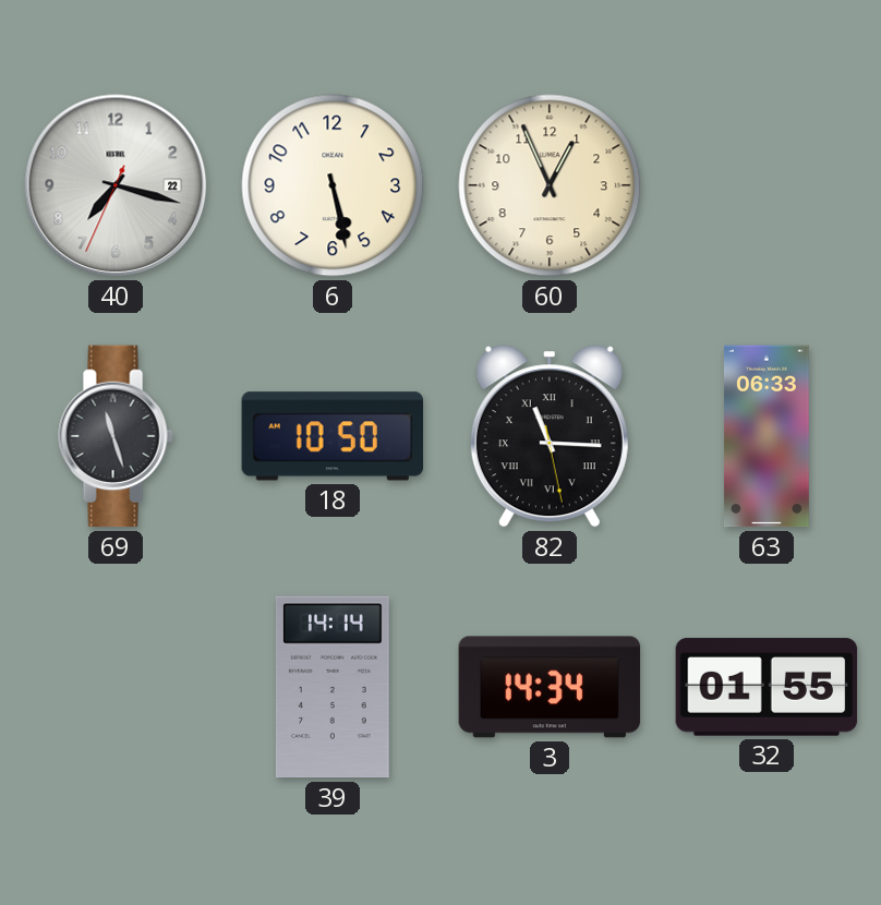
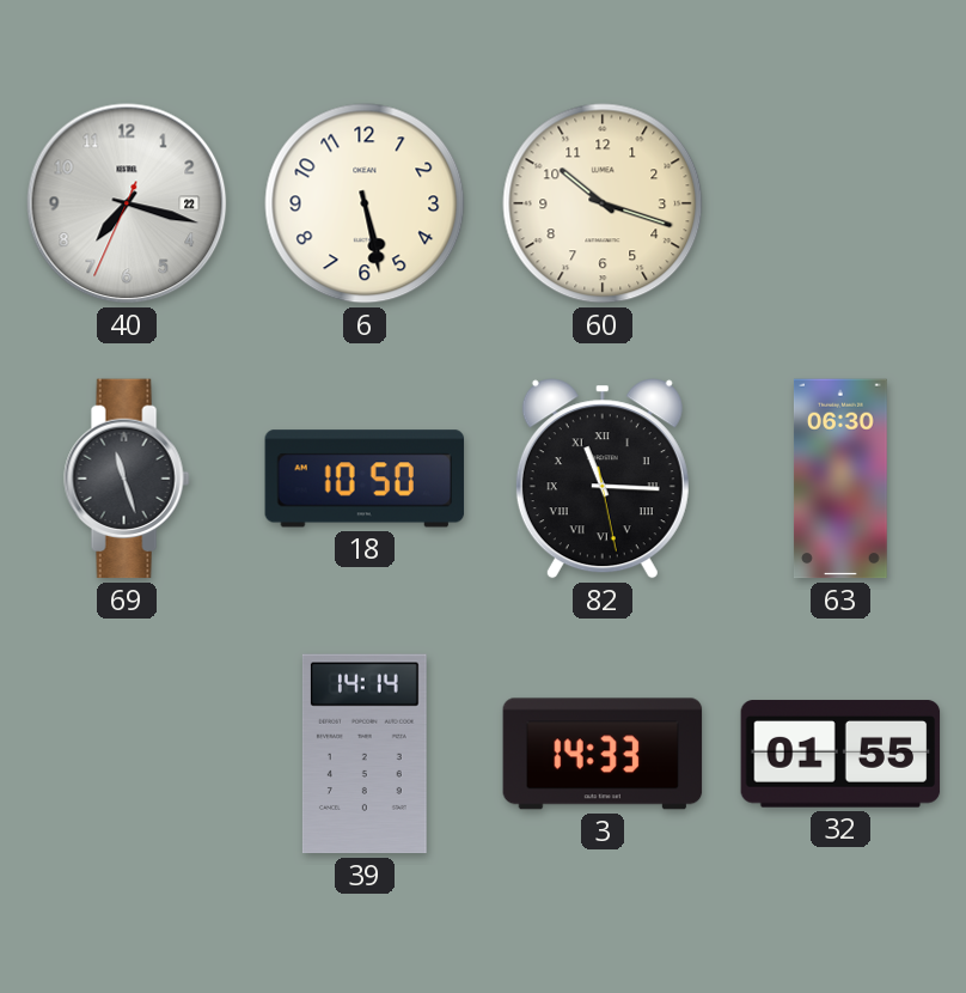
60: 12:56 -> 10:18 (603, 203)
63: 06:33 -> 06:30 (840, 479)
3: 14:34 -> 14:33 (603, 754)
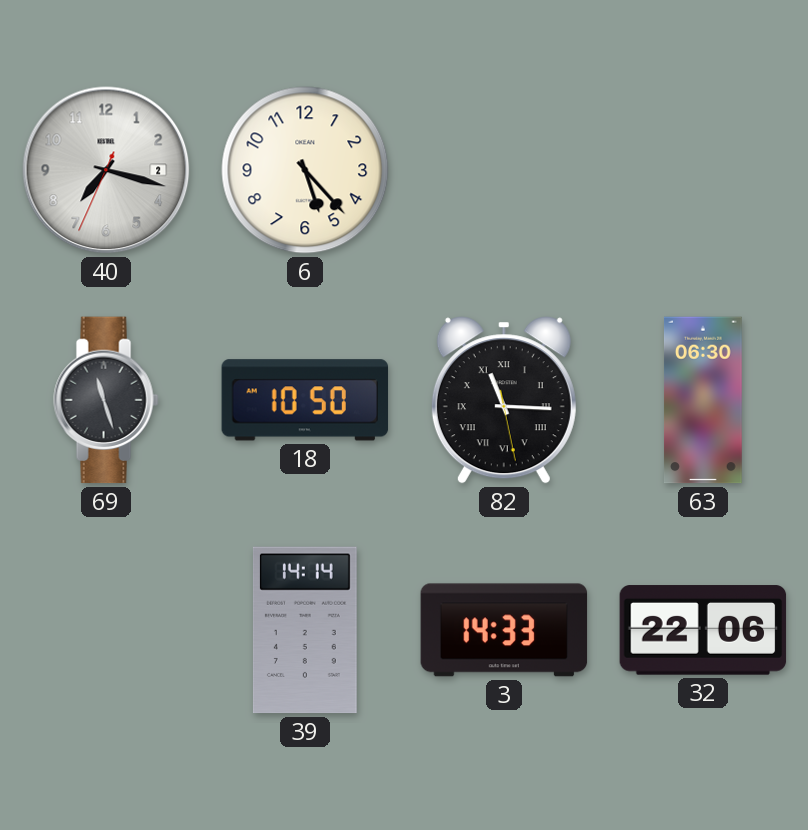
40 date: 22 -> 2 (106, 170)
6: 5:28 -> 5:23 (305, 170)
60: 10:18 -> none (603, 203)
32: 01:55 -> 22:06 (703, 630)
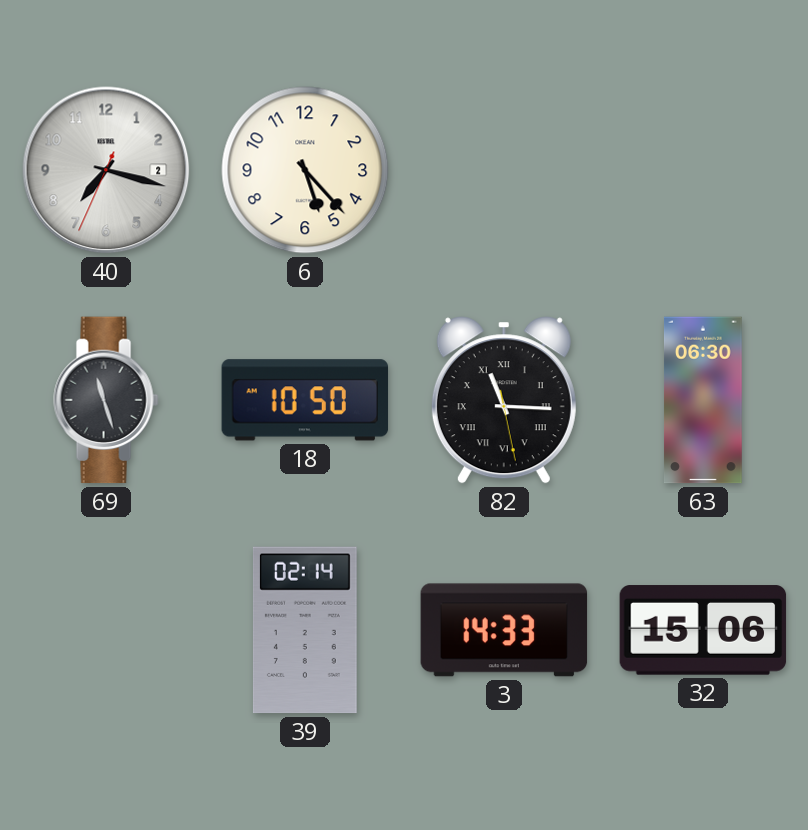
39: 14:14 -> 02:14 (305, 630)
32: 22:06 -> 15:06 (703, 630)
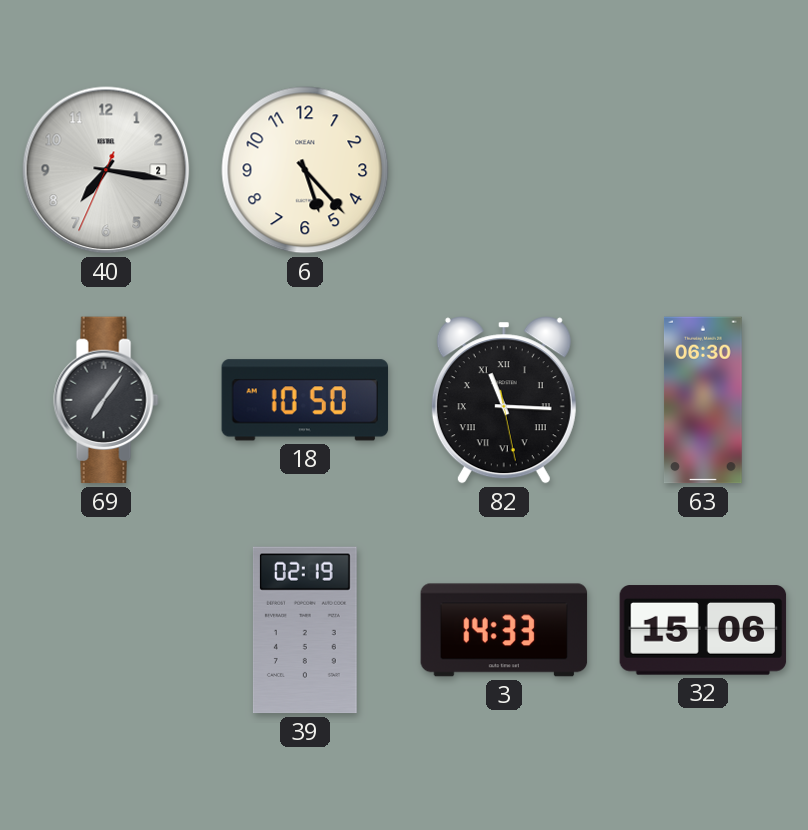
40: 7:17 -> 7:16 (106, 170)
69: 11:27 -> 7:06 (106, 400)
39: 02:14 -> 02:19 (305, 630)
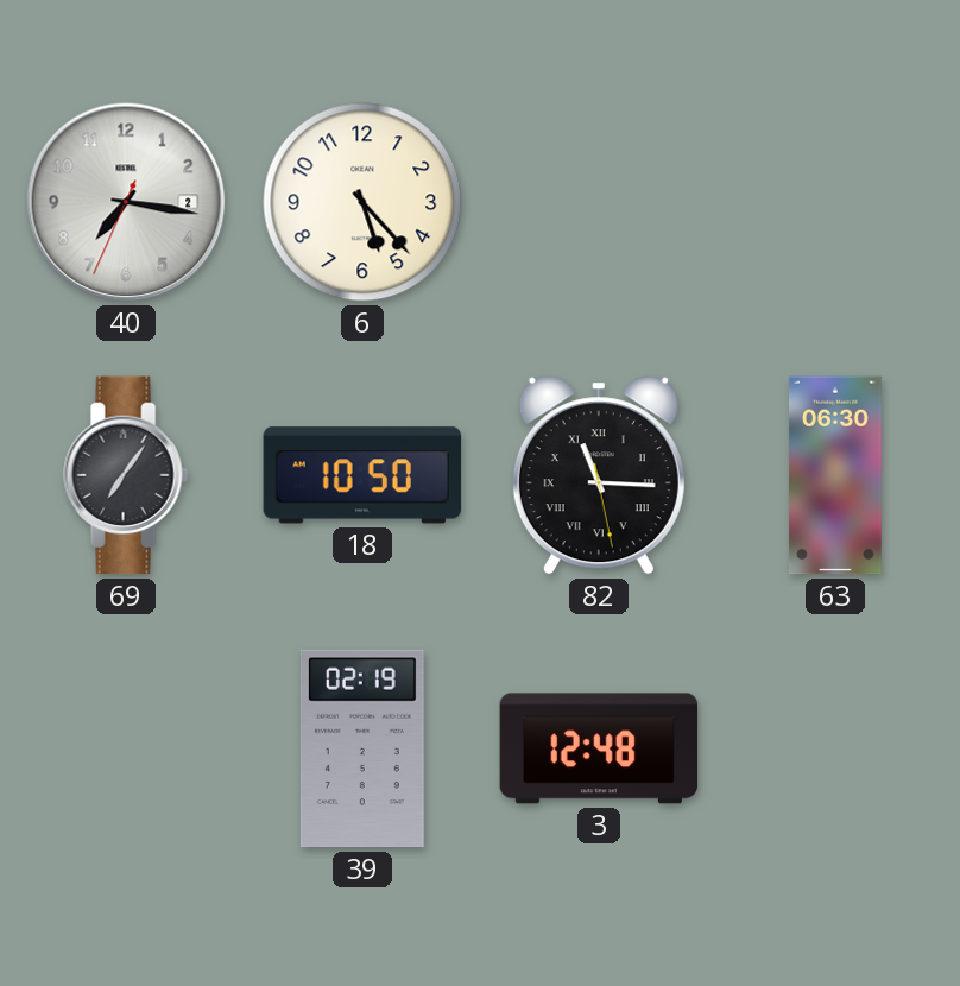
3: 14:33 -> 12:48 (599, 748)
32: 15:06 -> none (703, 630)
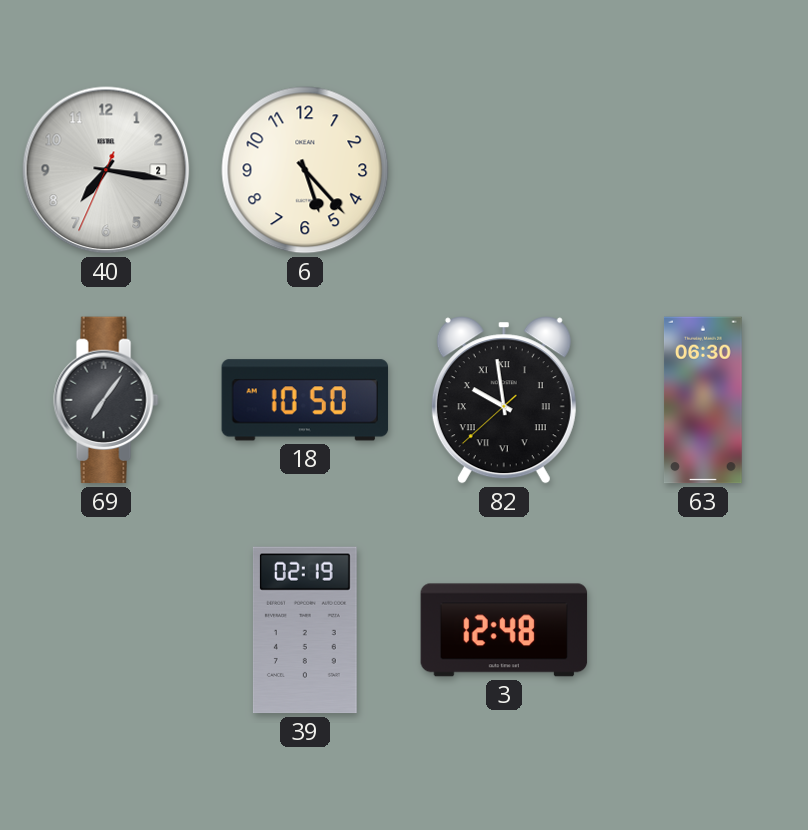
82: 11:15 -> 9:58 (504, 400)
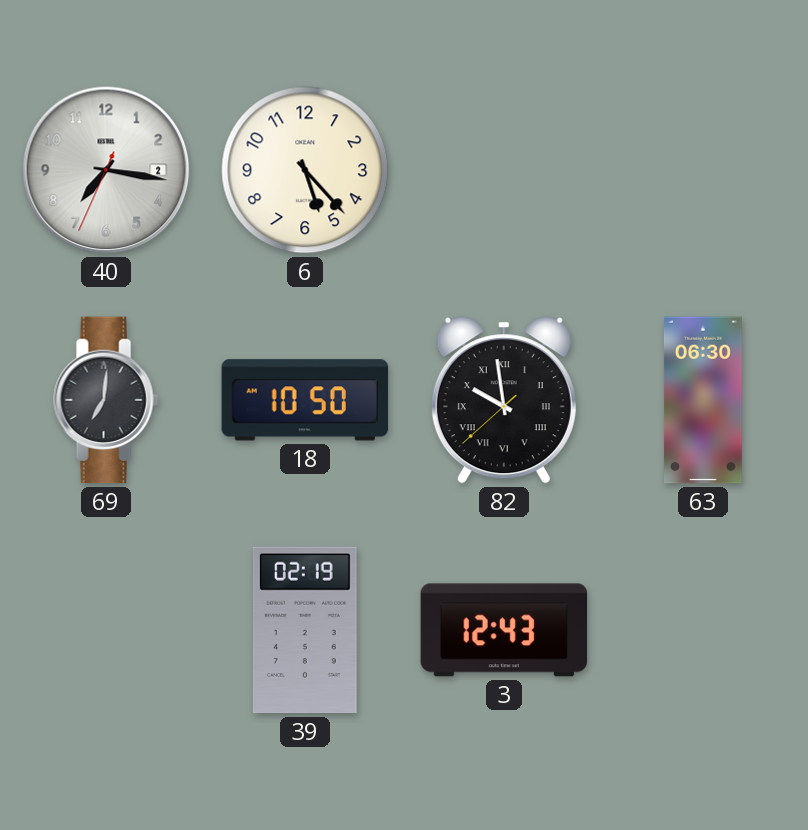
69: 7:06 -> 7:01 (106, 400)
3: 12:48 -> 12:43 (504, 630)
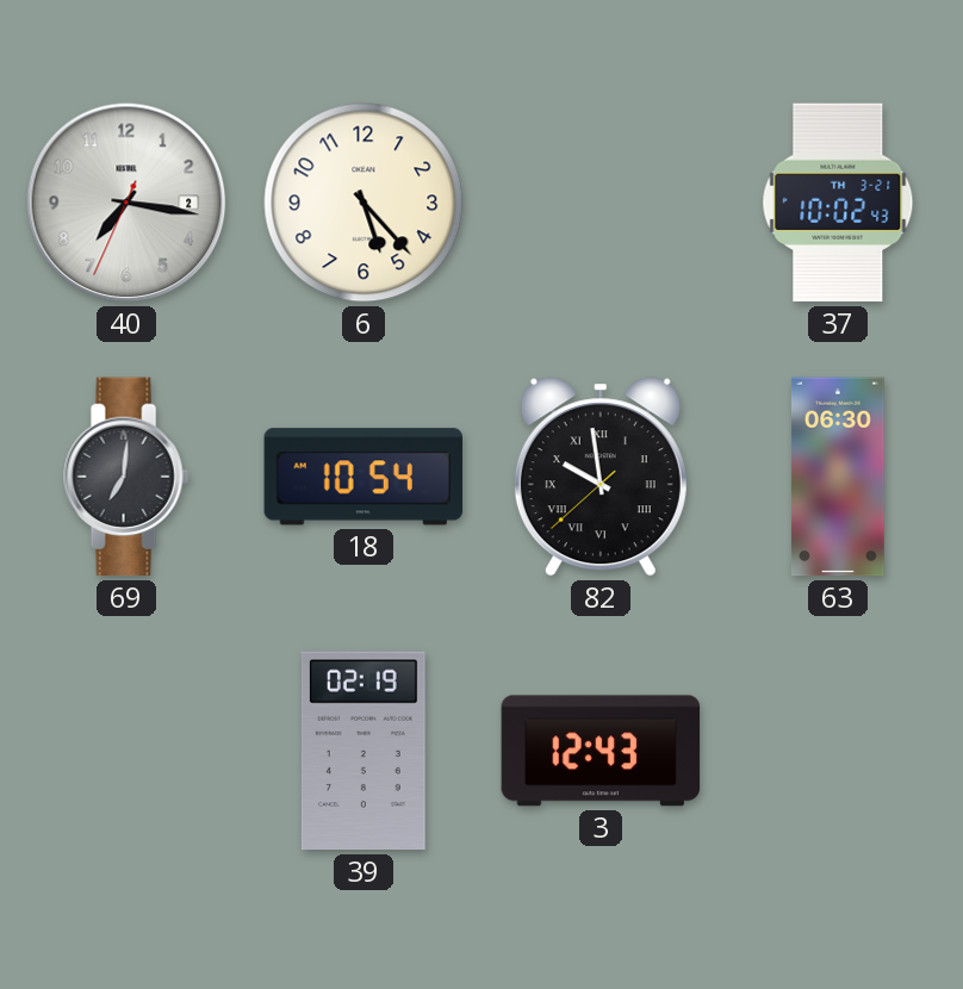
37: none -> 10:02 (838, 203)
18: 10:50 -> 10:54 (364, 477)
